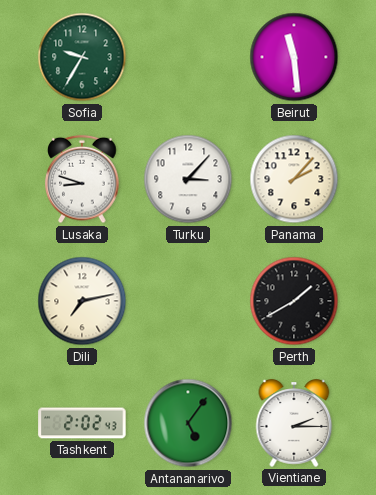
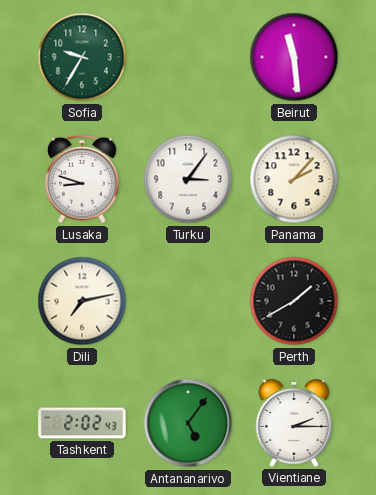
Turku: 3:07 -> 3:06 (188, 179)
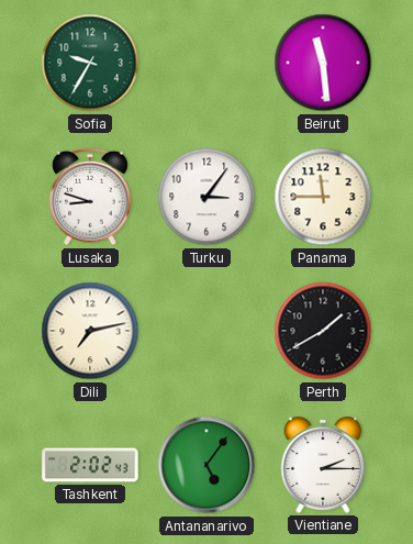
Panama: 2:07 -> 11:45 (323, 197)
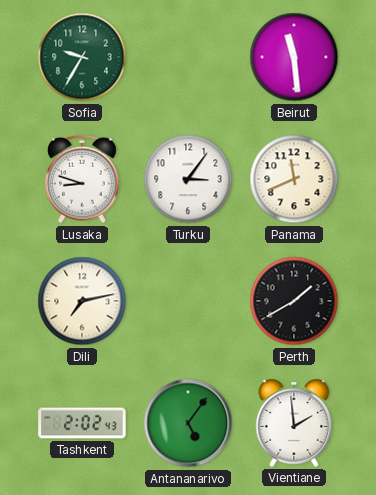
Panama: 11:45 -> 11:41 (294, 179)
Vientiane: 2:15 -> 1:59 (294, 423)
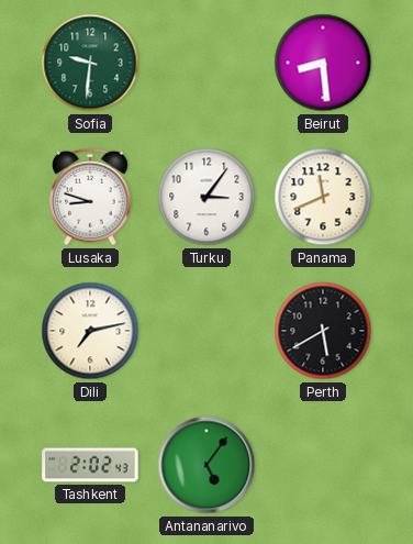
Sofia: 9:35 -> 9:31 (90, 63)
Beirut: 11:29 -> 8:29 (323, 63)
Perth: 1:40 -> 5:40 (323, 331)
Vientiane: 1:59 -> none (294, 423)
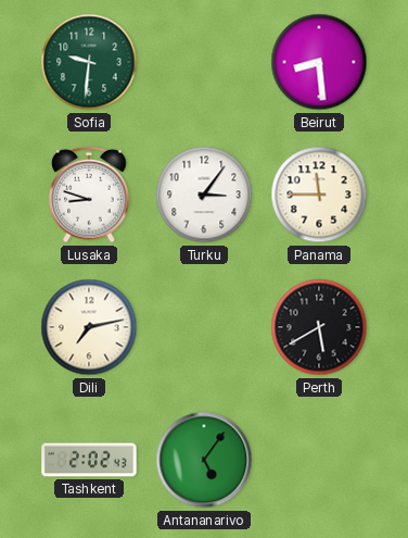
Panama: 11:41 -> 11:45 (319, 195)
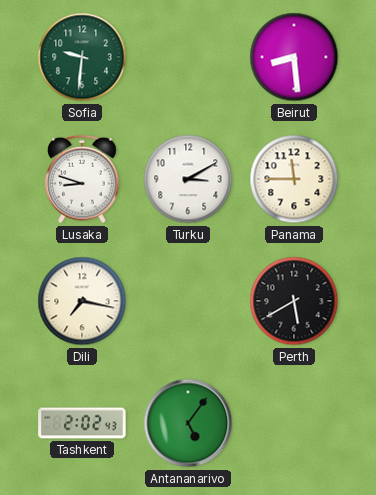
Turku: 3:06 -> 3:10 (188, 179)
Dili: 7:13 -> 7:17 (82, 301)
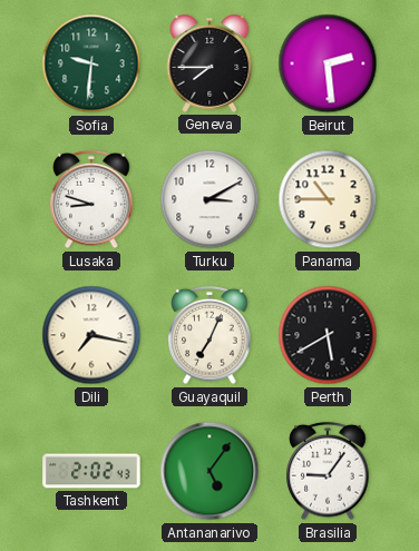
Geneva: none -> 7:45 (209, 63)
Beirut: 8:29 -> 2:29 (328, 63)
Panama: 11:45 -> 10:45 (328, 199)
Guayaquil: none -> 7:04 (209, 335)
Brasilia: none -> 9:06 (328, 471)
